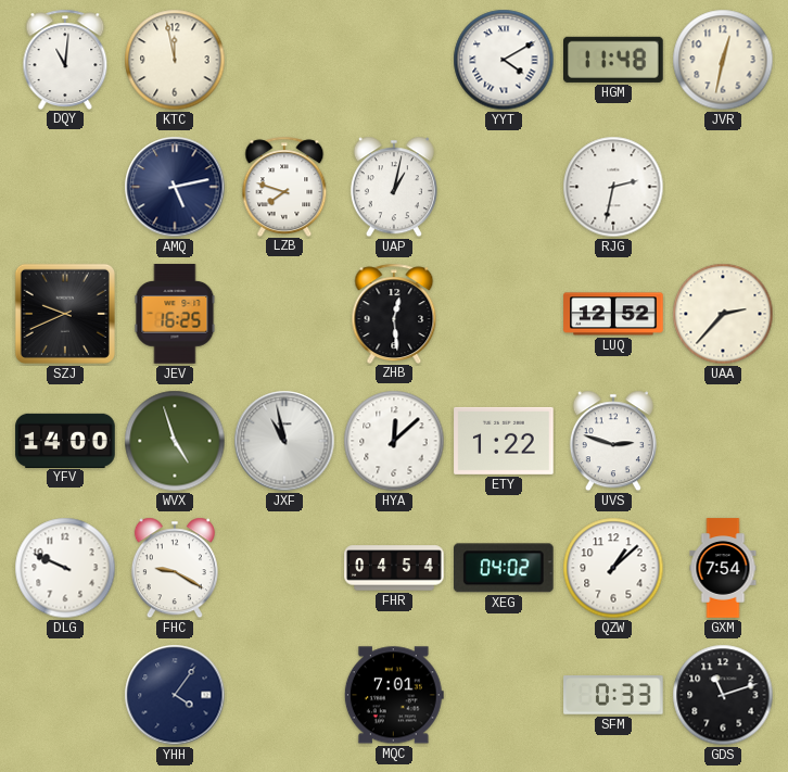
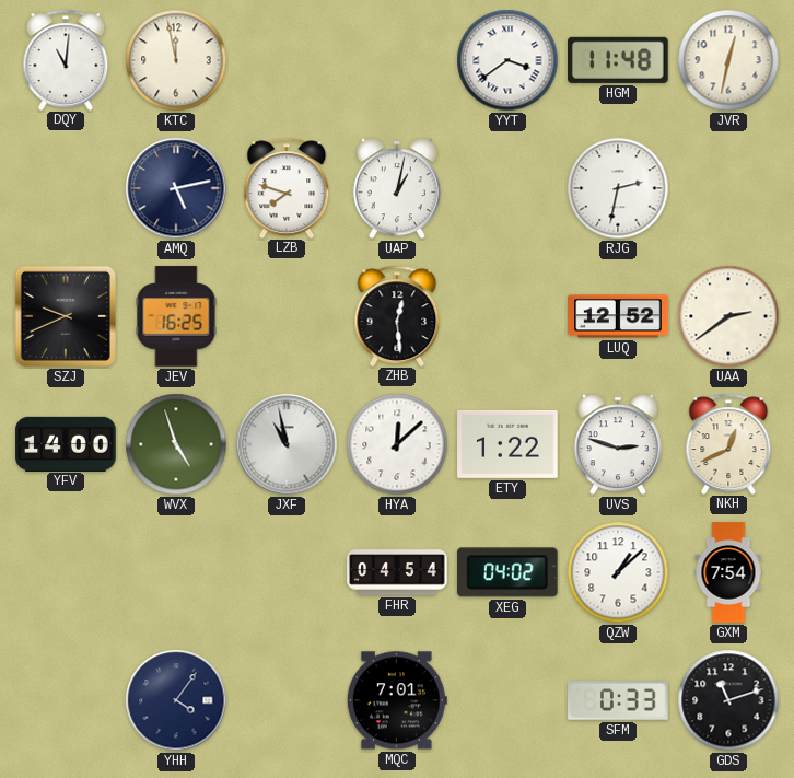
YYT: 4:10 -> 3:39 (507, 60)
UAA: 2:37 -> 2:39 (728, 316)
NKH: none -> 12:41 (728, 443)
DLG: 9:49 -> none (65, 568)
FHC: 9:20 -> none (175, 568)
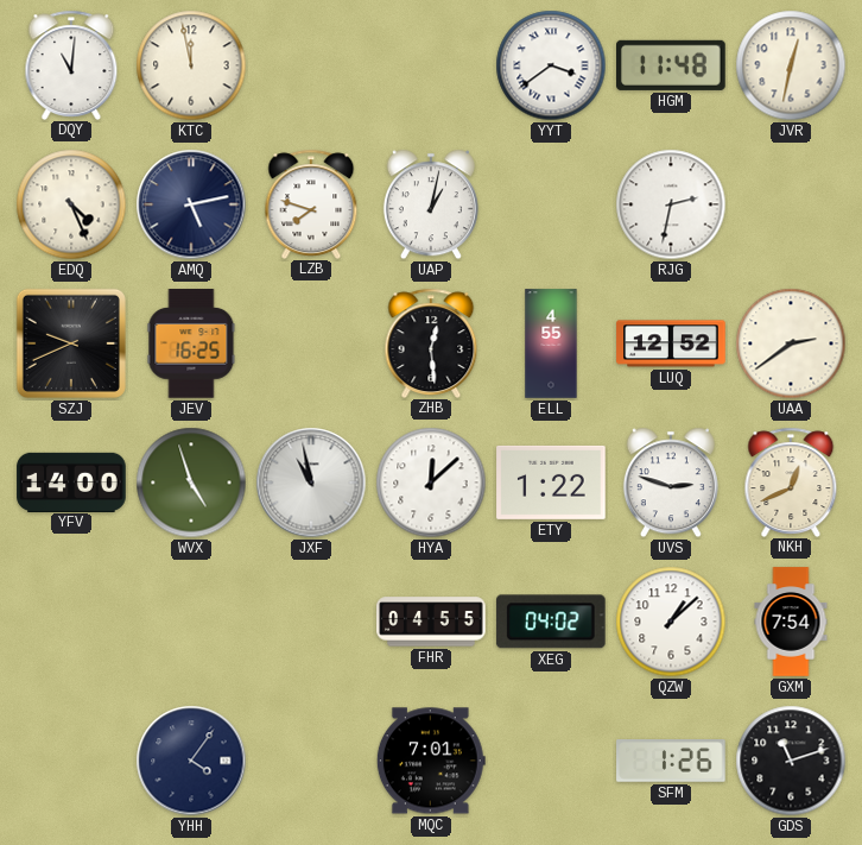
EDQ: none -> 4:26 (71, 204)
ELL: none -> 4:55 (551, 343)
FHR: 04:54 -> 04:55 (431, 622)
SFM: 0:33 -> 1:26 (671, 761)
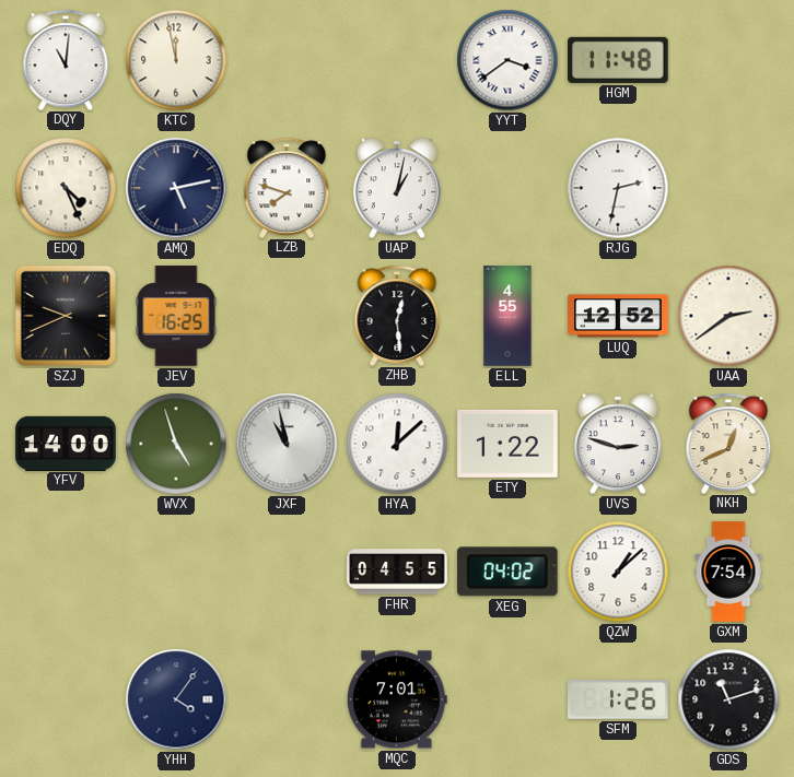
JVR: 12:32 -> none (791, 65)
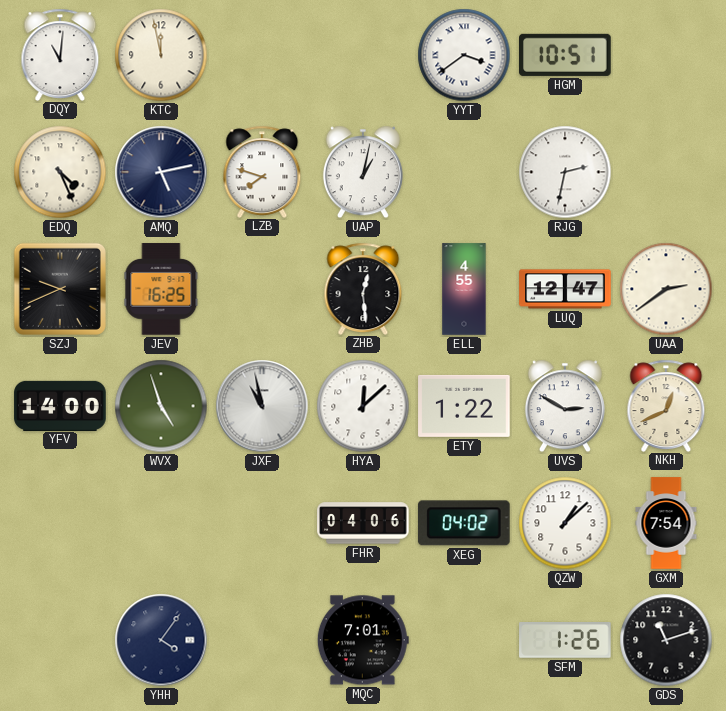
HGM: 11:48 -> 10:51 (565, 55)
LUQ: 12:52 -> 12:47 (565, 289)
UVS: 2:48 -> 2:50 (565, 406)
FHR: 04:55 -> 04:06 (363, 523)
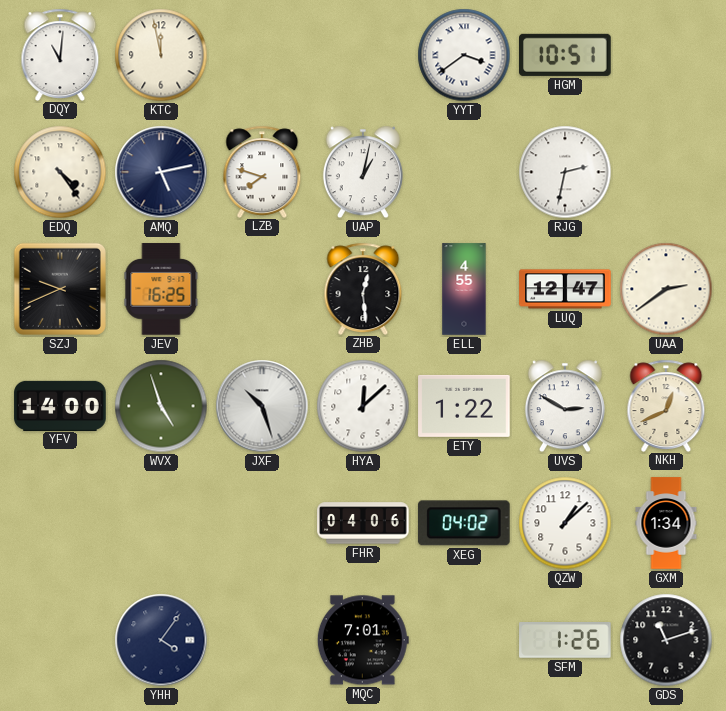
EDQ: 4:26 -> 4:24 (60, 172)
JXF: 10:58 -> 10:27 (262, 406)
GXM: 7:54 -> 1:34 (666, 523)
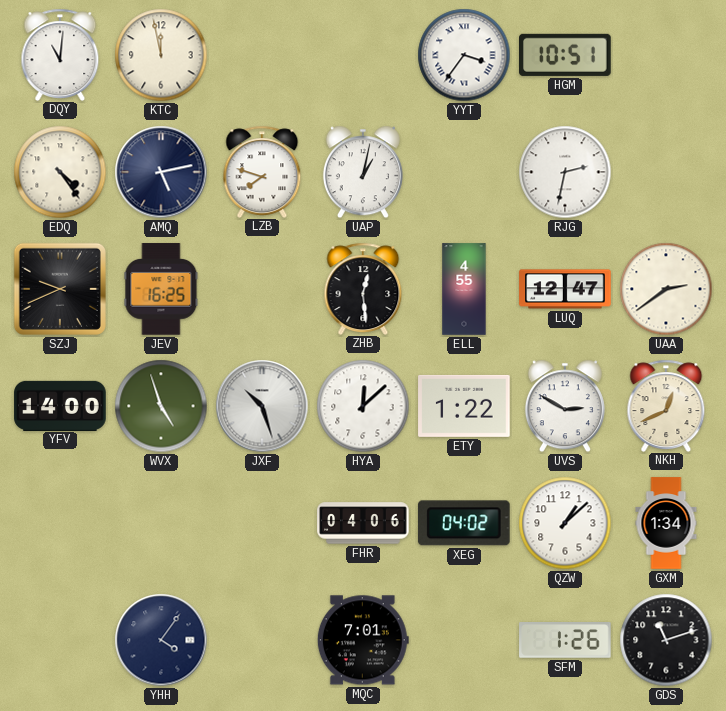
YYT: 3:39 -> 3:36 (464, 55)
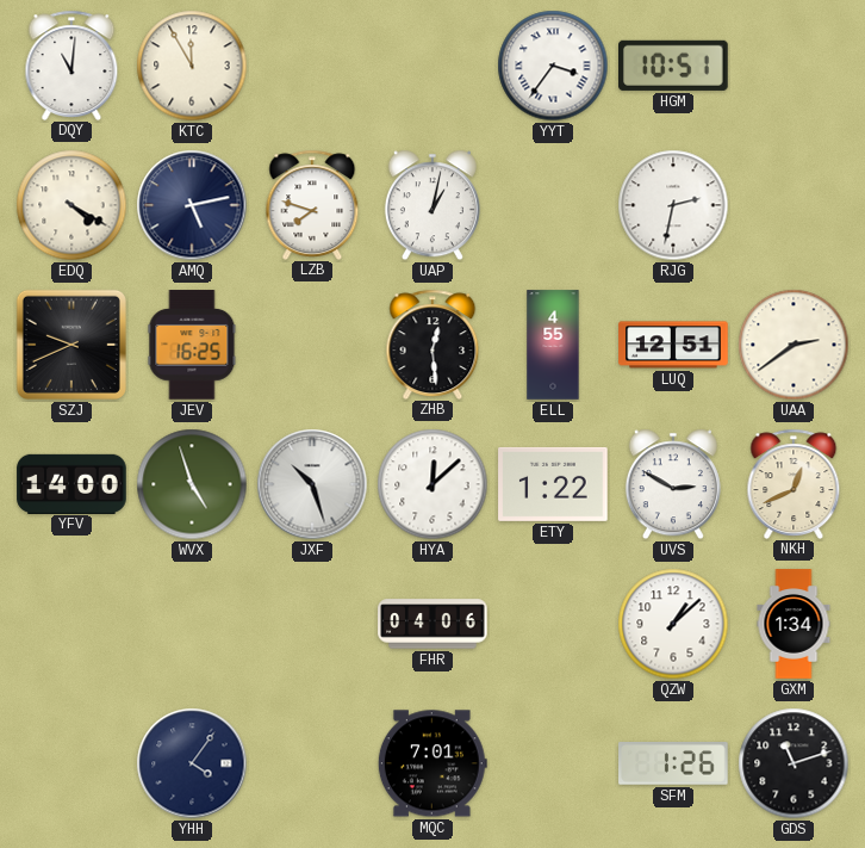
KTC: 11:58 -> 11:55 (192, 66)
EDQ: 4:24 -> 4:20 (71, 205)
LUQ: 12:47 -> 12:51 (673, 345)
XEG: 04:02 -> none (464, 523)
